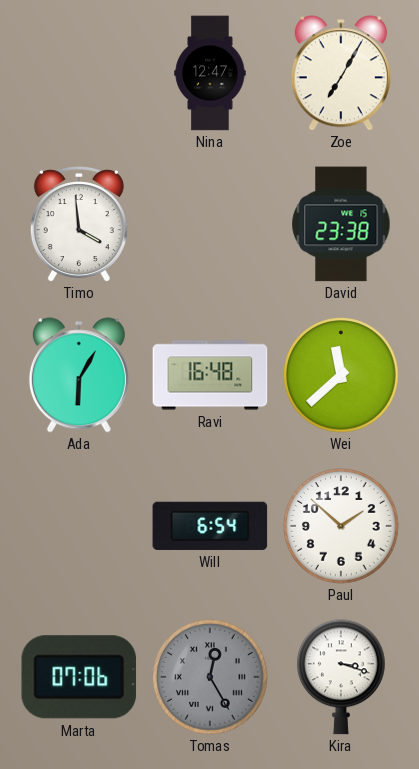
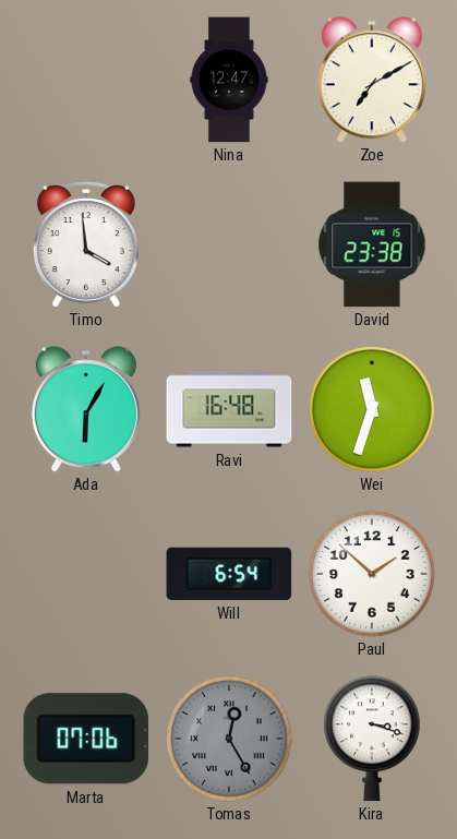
Zoe: 7:05 -> 7:10 (372, 80)
Wei: 11:38 -> 11:33 (372, 409)
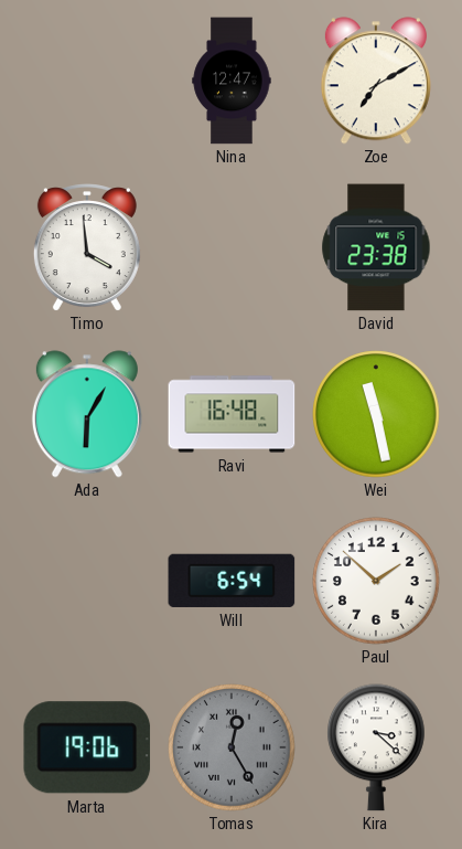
Wei: 11:33 -> 11:28 (376, 414)
Marta: 07:06 -> 19:06 (87, 747)
Kira: 3:18 -> 3:22 (377, 747)
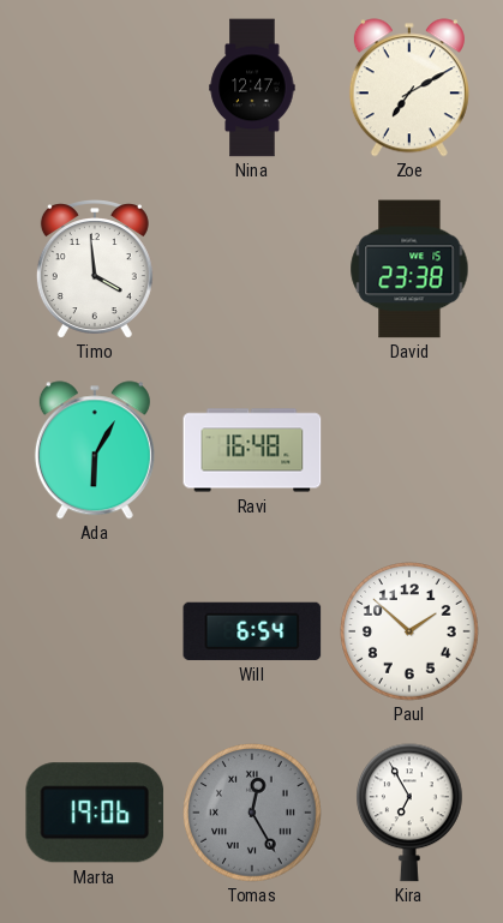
Wei: 11:28 -> none (376, 414)
Kira: 3:22 -> 6:55 (411, 813)
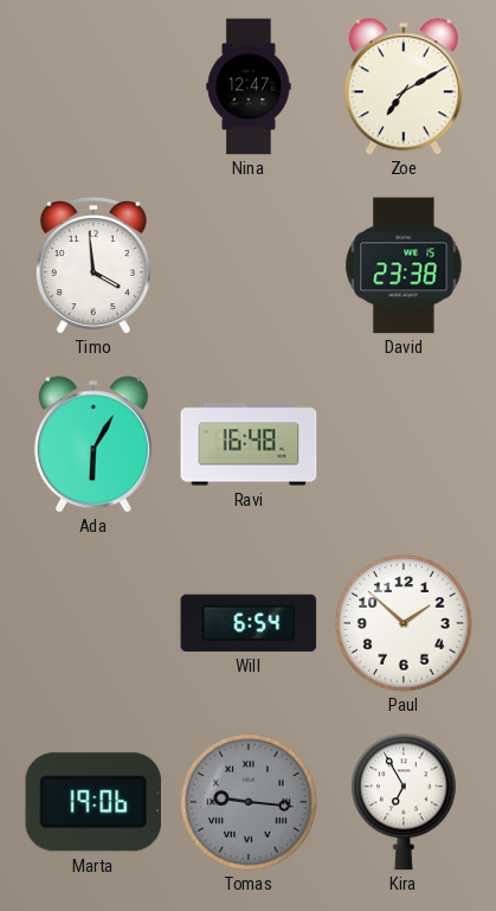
Tomas: 12:25 -> 9:16 (249, 802)
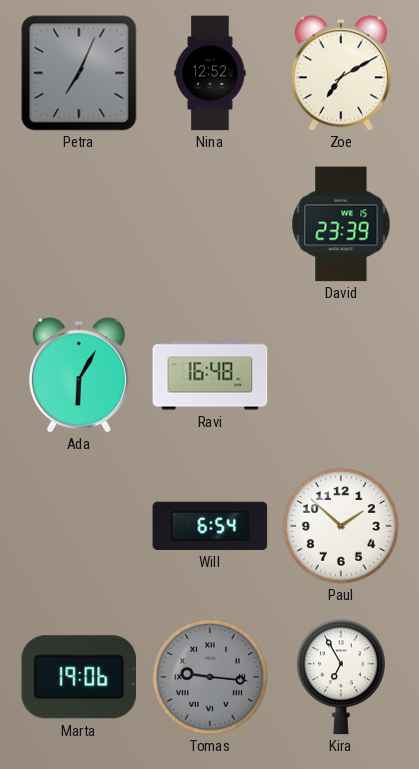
Petra: none -> 7:04 (79, 73)
Nina: 12:47 -> 12:52 (210, 73)
Timo: 3:59 -> none (94, 265)
David: 23:38 -> 23:39 (341, 224)
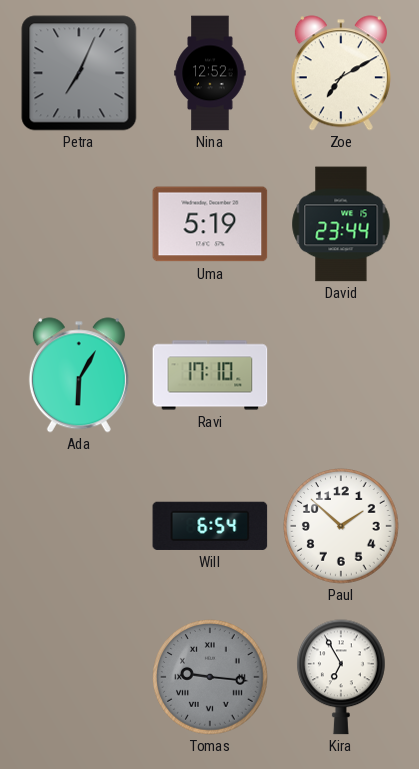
Uma: none -> 5:19 (210, 224)
David: 23:39 -> 23:44 (341, 224)
Ravi: 16:48 -> 17:10 (210, 375)
Marta: 19:06 -> none (79, 677)
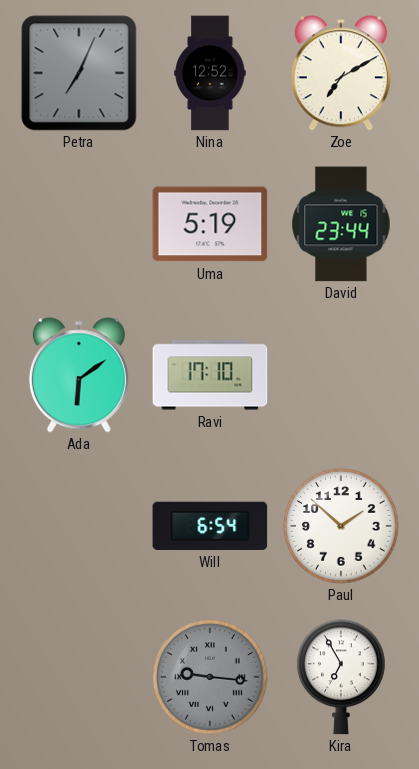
Ada: 6:05 -> 6:09 (79, 375)
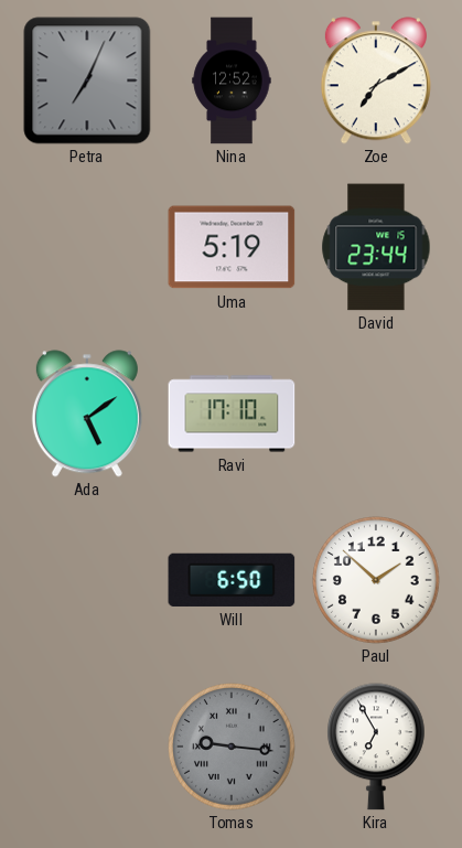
Ada: 6:09 -> 5:09 (87, 414)
Will: 6:54 -> 6:50 (232, 580)
